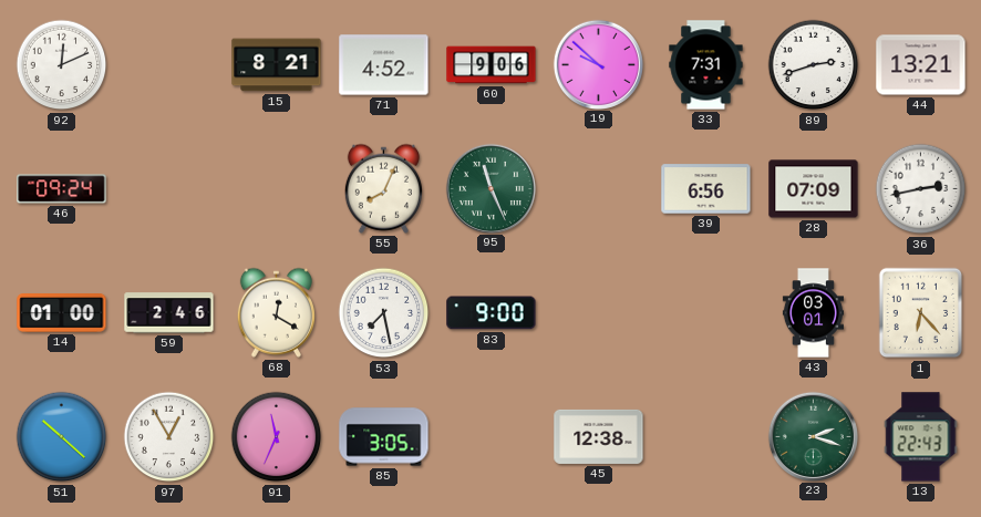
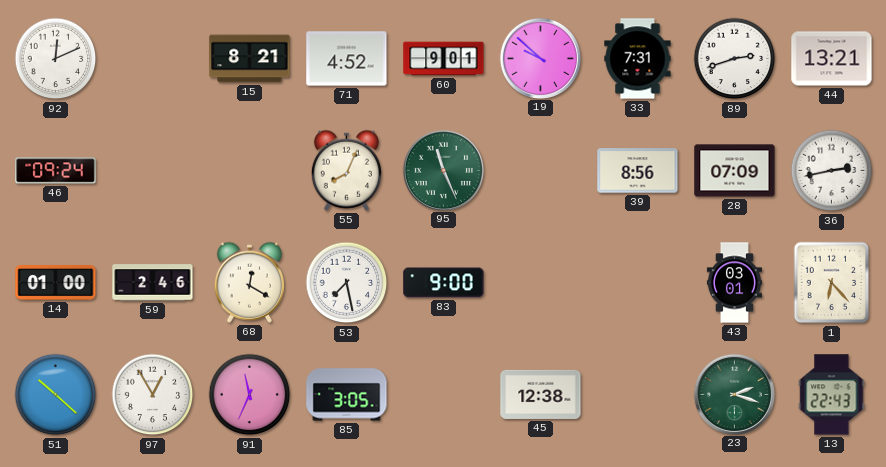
60: 9:06 -> 9:01 (444, 59)
39: 6:56 -> 8:56 (638, 171)
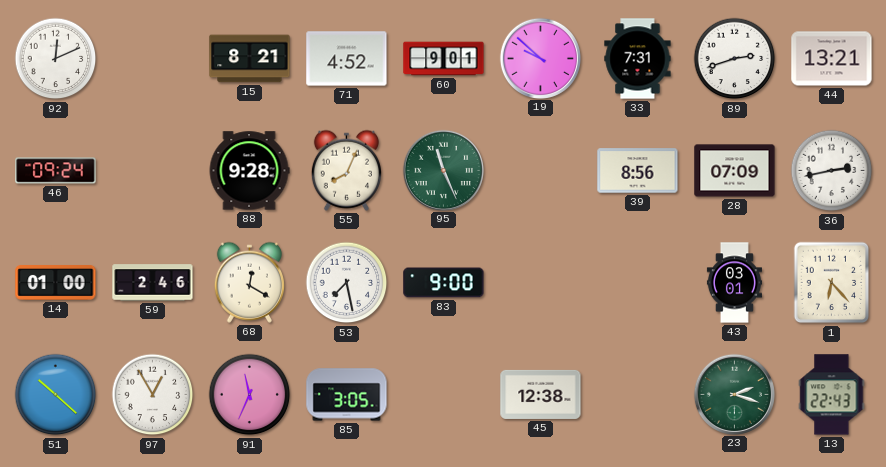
88: none -> 9:28 (249, 171)
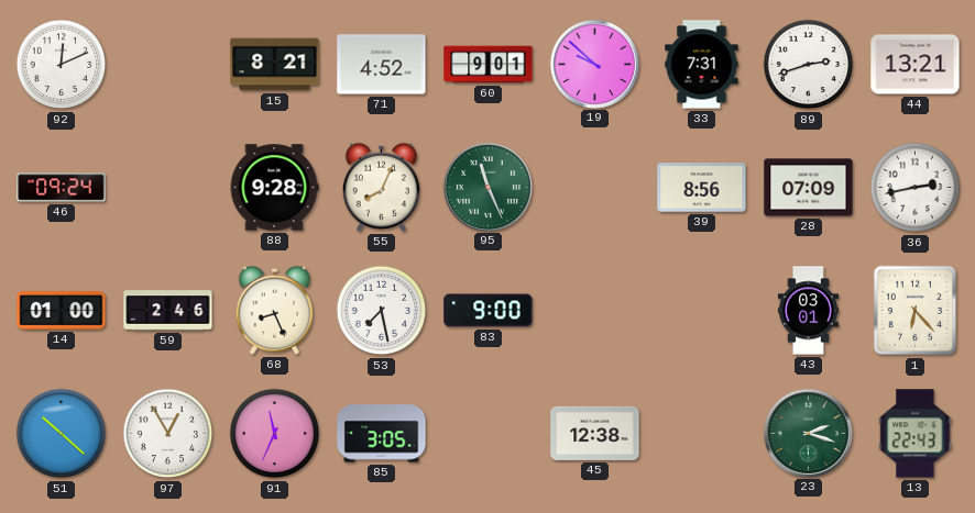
68: 12:20 -> 8:26 (274, 310)
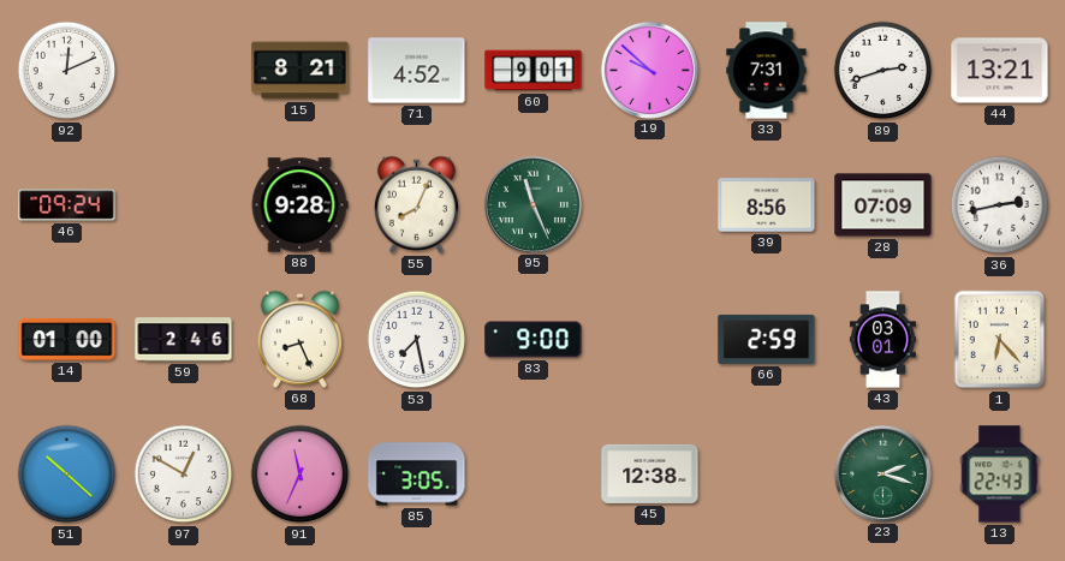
66: none -> 2:59 (767, 339)
97: 12:55 -> 12:50 (184, 475)
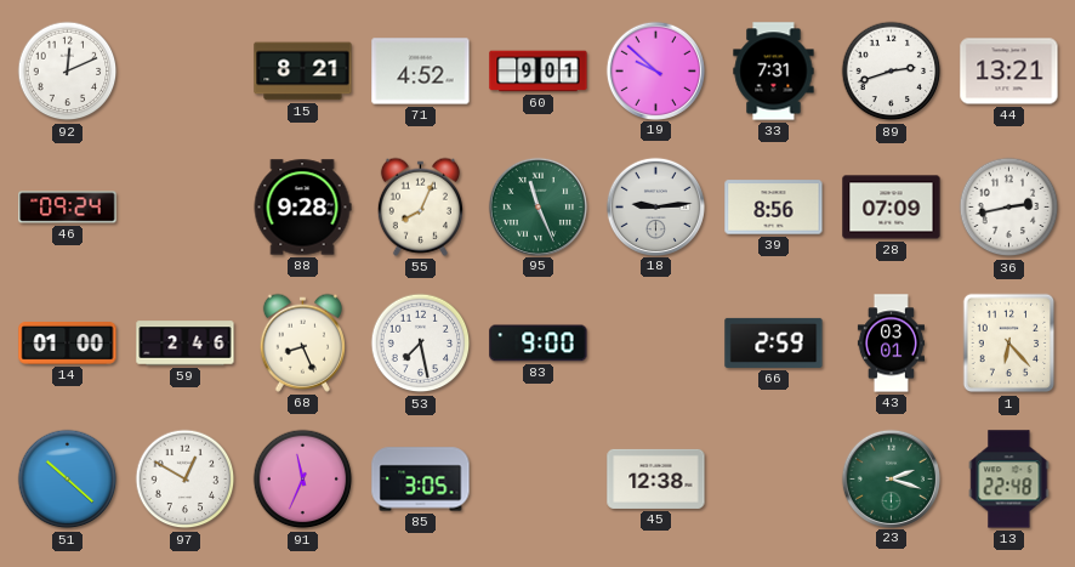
18: none -> 9:14 (655, 206)
13: 22:43 -> 22:48 (1009, 480)
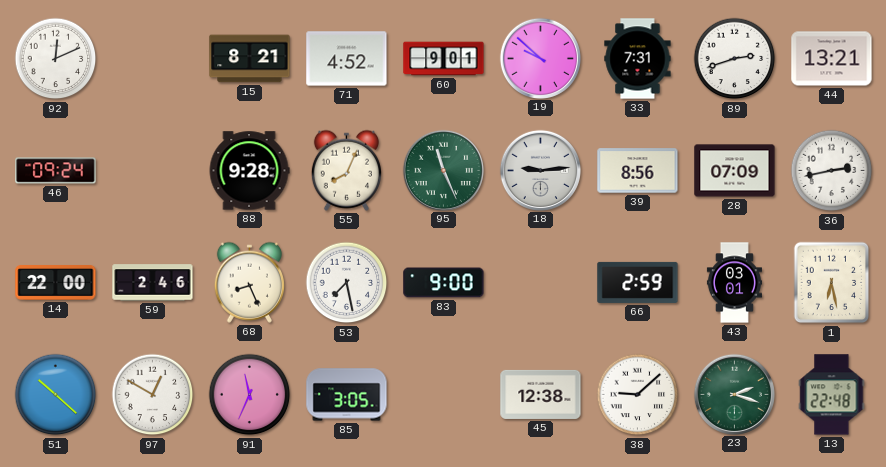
14: 01:00 -> 22:00 (56, 283)
1: 6:23 -> 6:28 (832, 283)
38: none -> 9:08 (638, 395)
